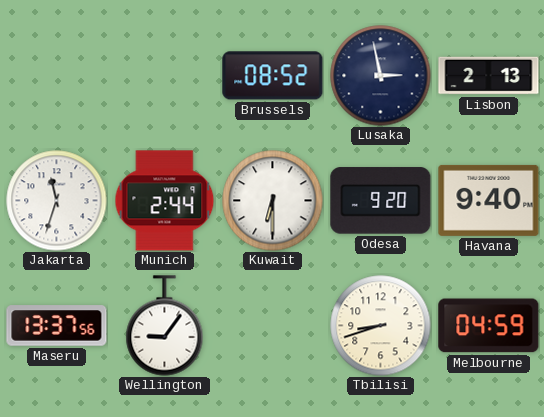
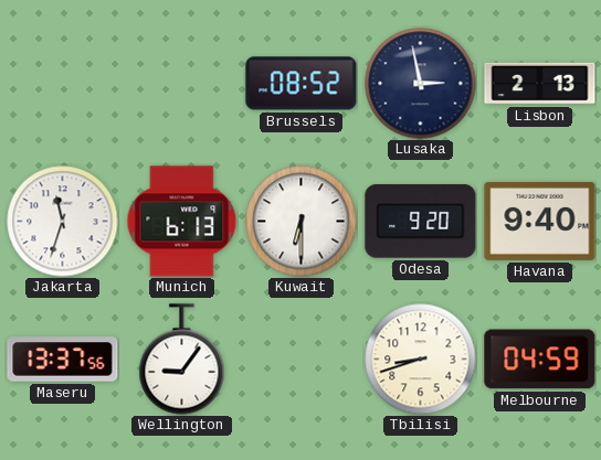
Munich: 2:44 -> 6:13 (182, 222)
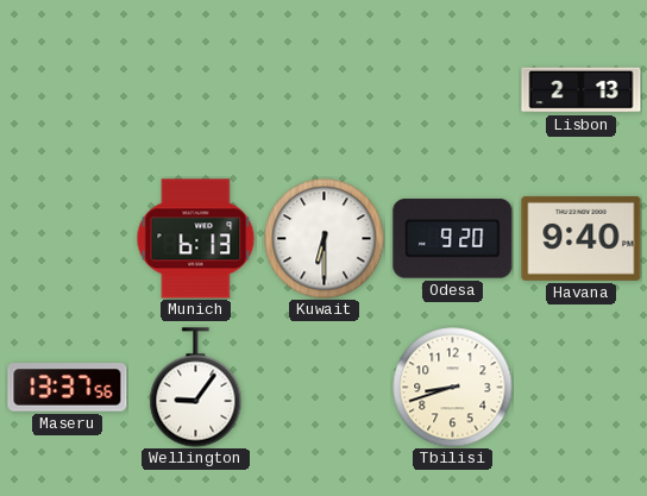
Brussels: 08:52 -> none (302, 84)
Lusaka: 2:58 -> none (421, 84)
Jakarta: 11:33 -> none (63, 222)
Melbourne: 04:59 -> none (540, 360)
